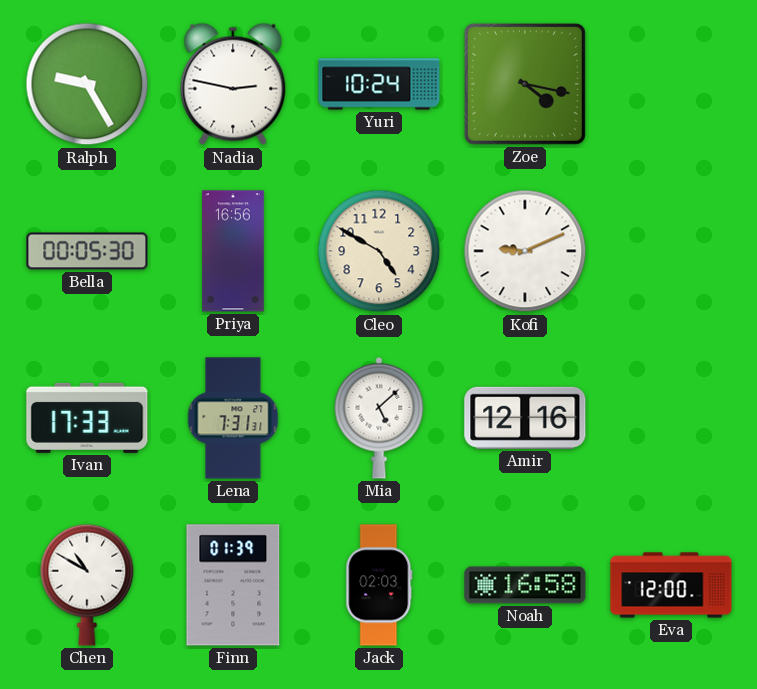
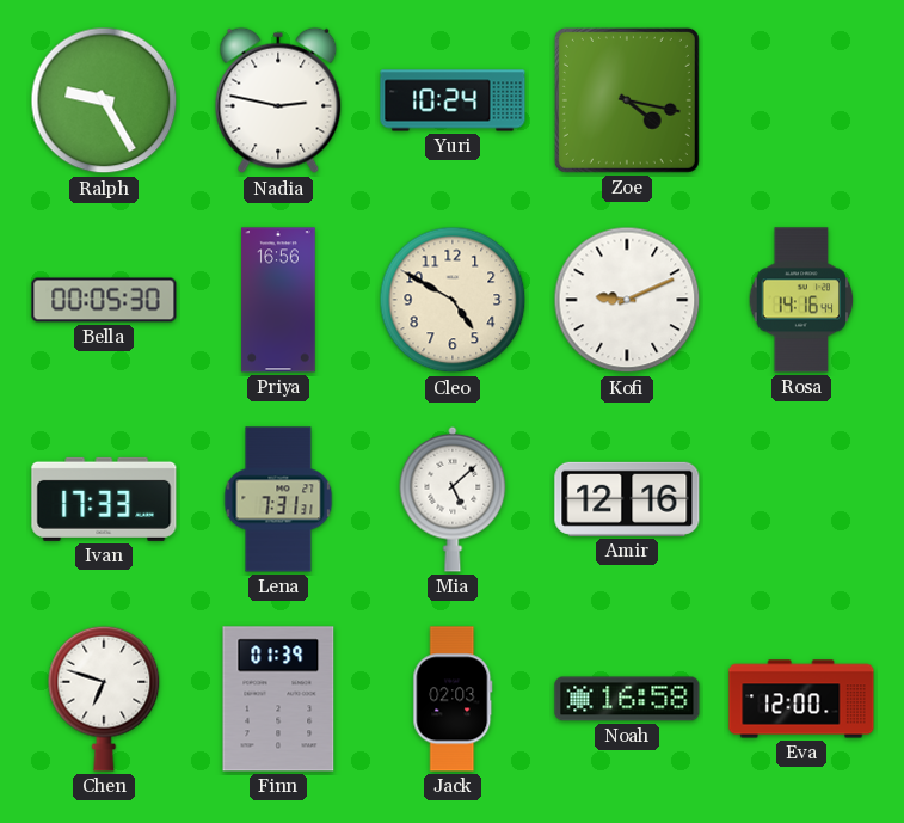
Rosa: none -> 14:16 (801, 300)
Chen: 10:50 -> 6:48 (104, 699)
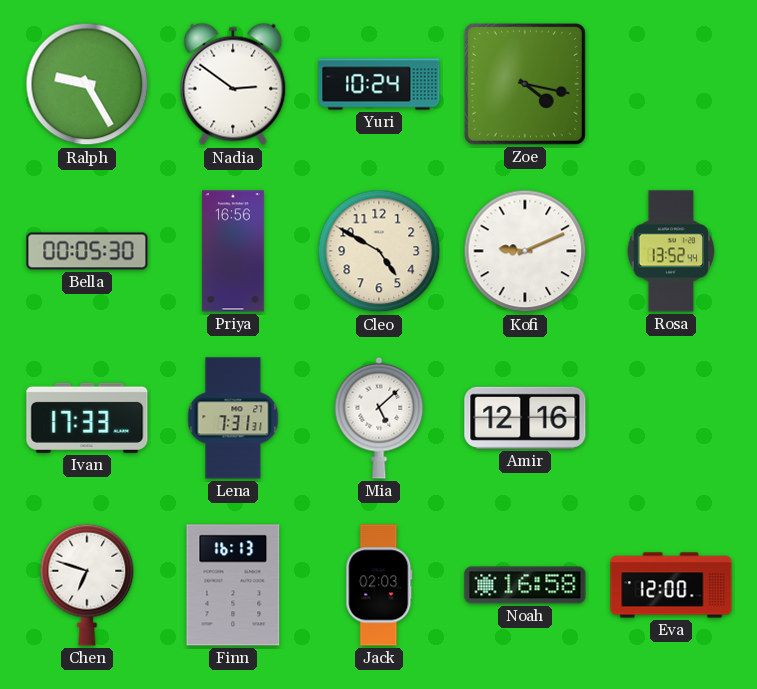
Nadia: 2:47 -> 2:51 (233, 84)
Rosa: 14:16 -> 13:52 (671, 251)
Finn: 01:39 -> 16:13 (233, 585)
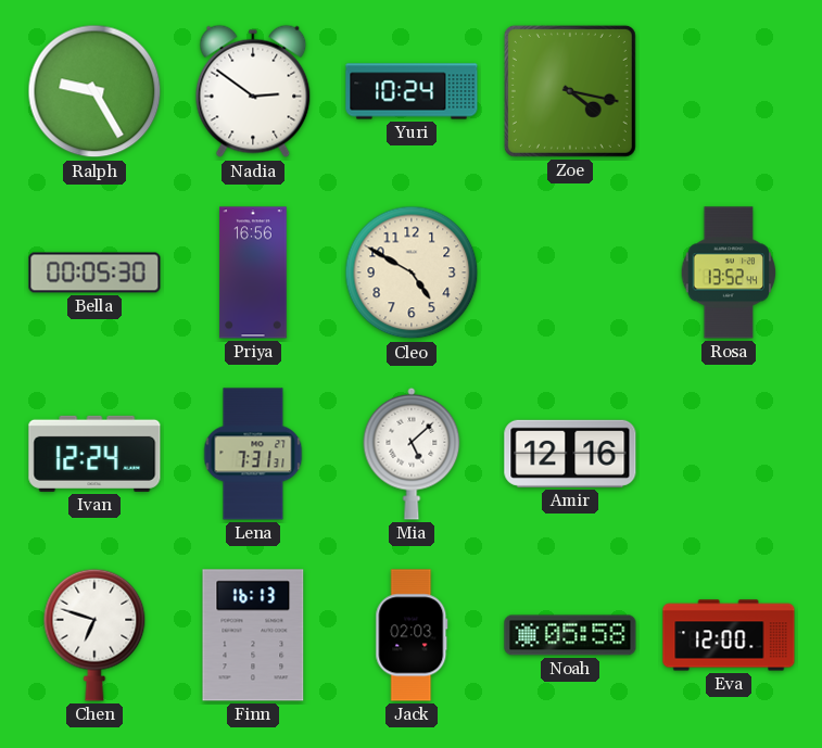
Kofi: 9:11 -> none (525, 251)
Ivan: 17:33 -> 12:24 (94, 454)
Noah: 16:58 -> 05:58 (570, 635)
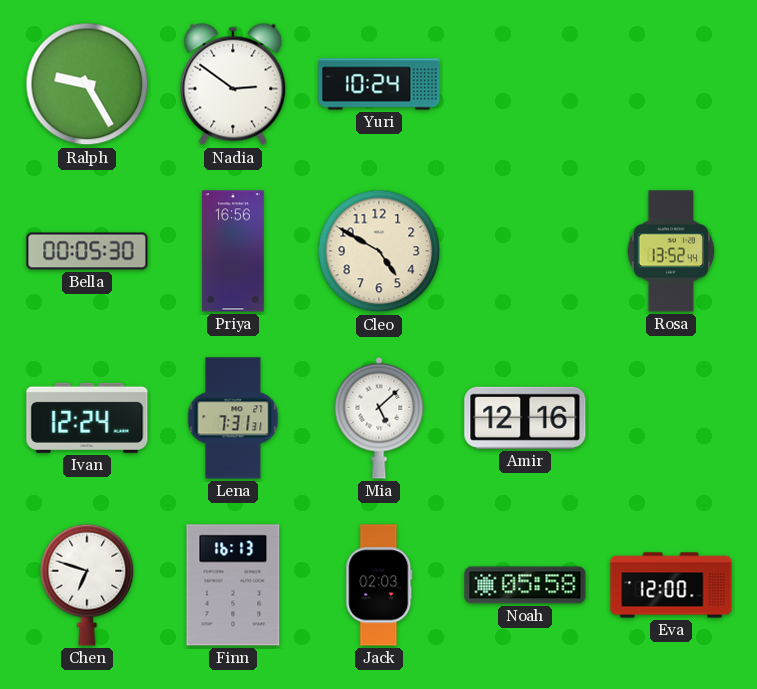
Zoe: 4:17 -> none (570, 91)
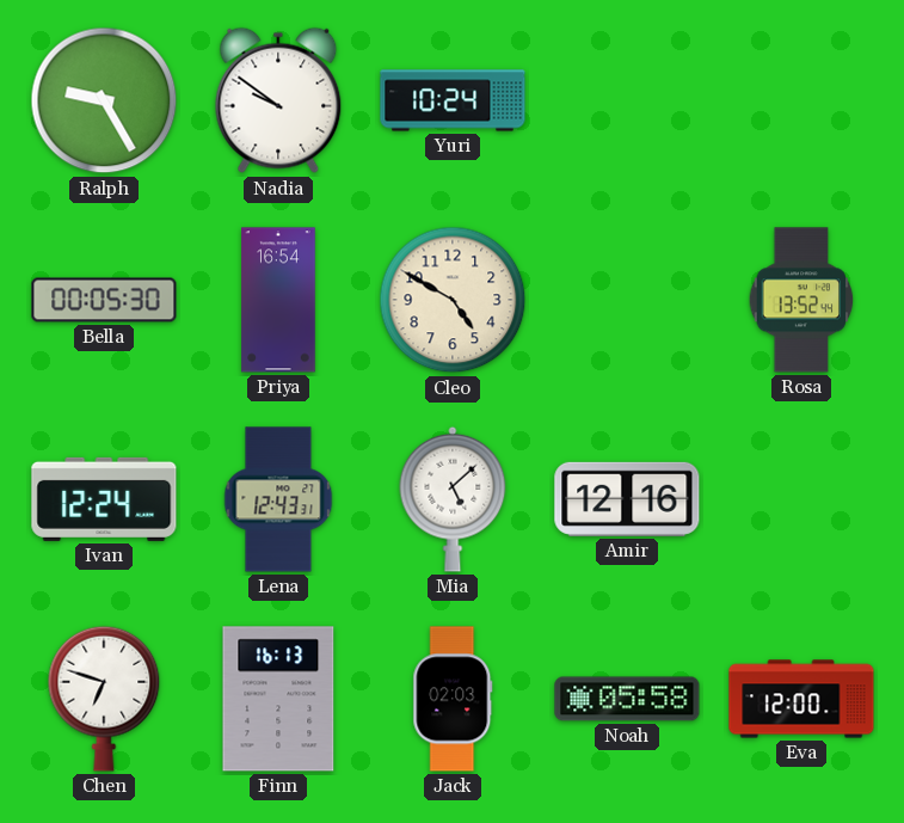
Nadia: 2:51 -> 9:51 (278, 100)
Priya: 16:56 -> 16:54 (278, 300)
Lena: 7:31 -> 12:43 (278, 499)
